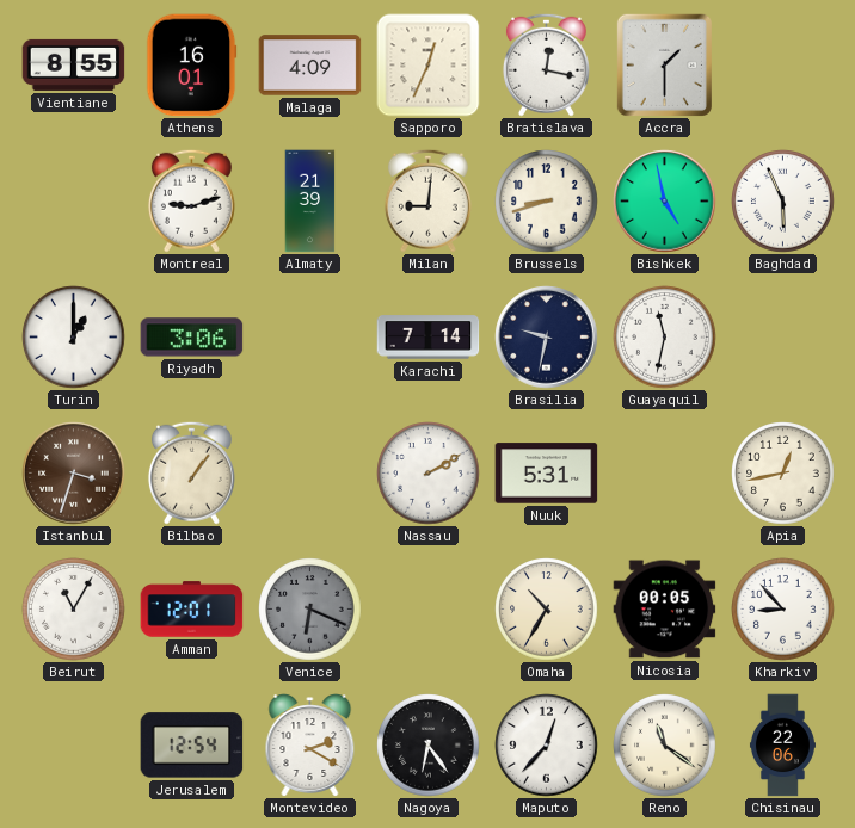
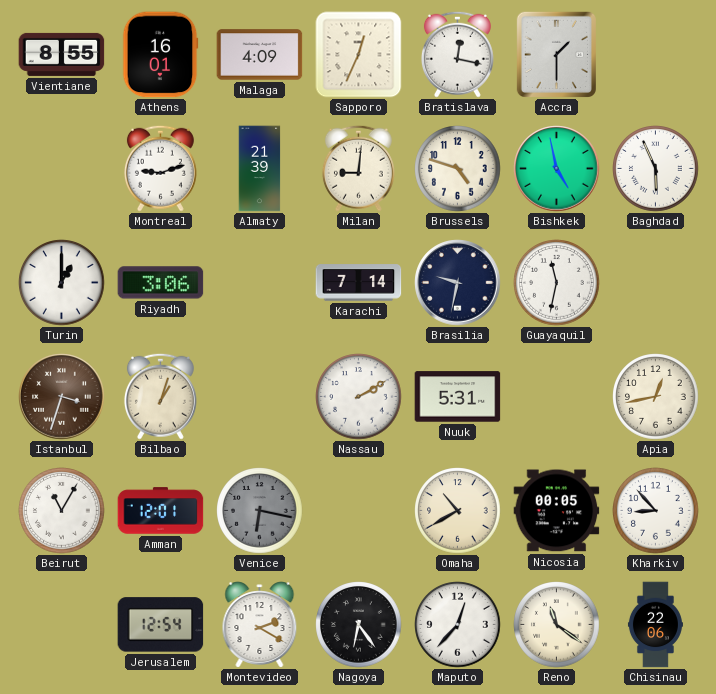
Brussels: 8:42 -> 4:48 (458, 169)
Bilbao: 1:06 -> 1:03 (160, 396)
Venice: 6:19 -> 6:17 (260, 511)
Omaha: 10:35 -> 10:40 (458, 511)
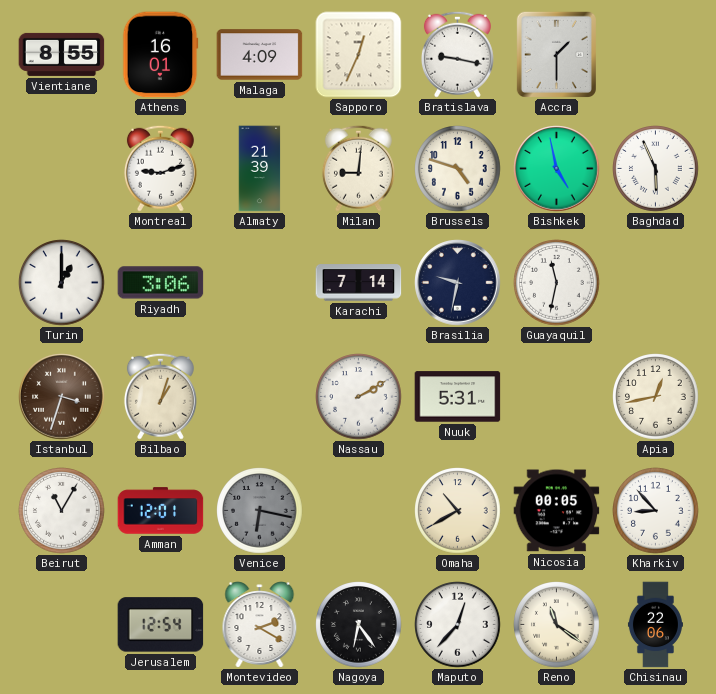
Bratislava: 12:17 -> 9:17 (457, 54)
